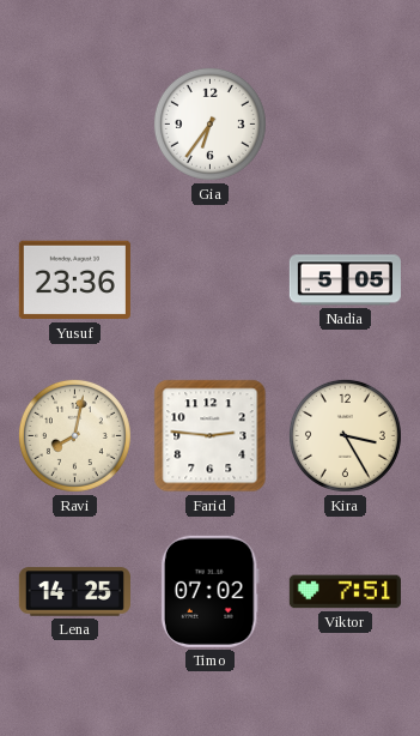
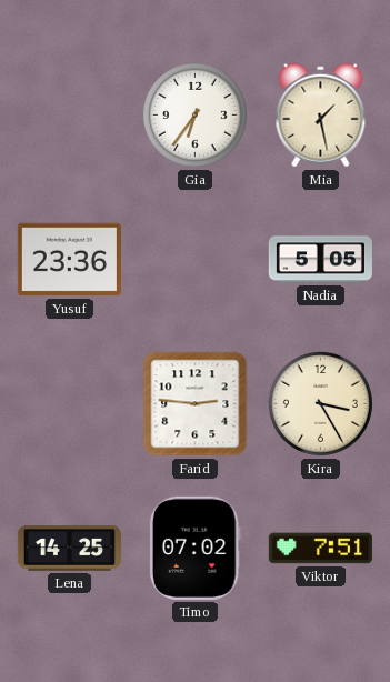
Mia: none -> 1:28 (321, 116)
Ravi: 8:02 -> none (74, 435)
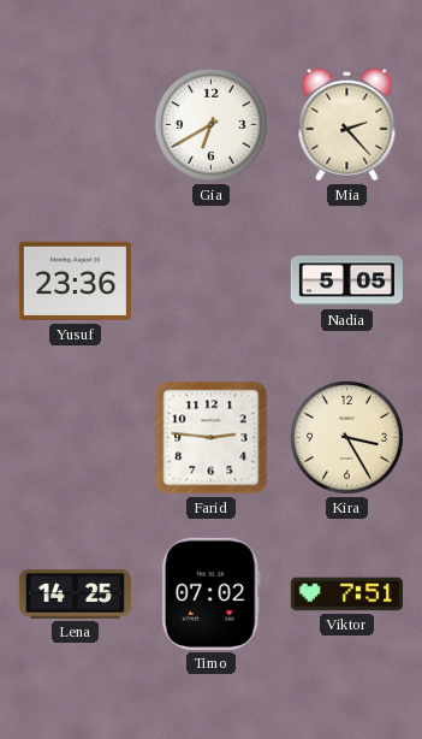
Gia: 6:36 -> 6:40 (210, 124)
Mia: 1:28 -> 2:23 (347, 125)
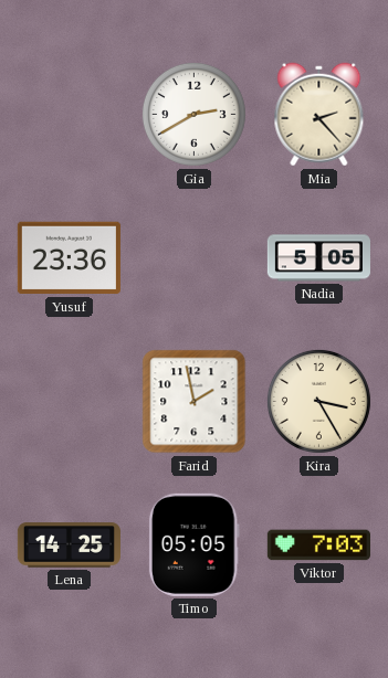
Gia: 6:40 -> 2:40 (193, 114)
Farid: 2:46 -> 1:58 (195, 402)
Timo: 07:02 -> 05:05 (193, 544)
Viktor: 7:51 -> 7:03 (318, 545)
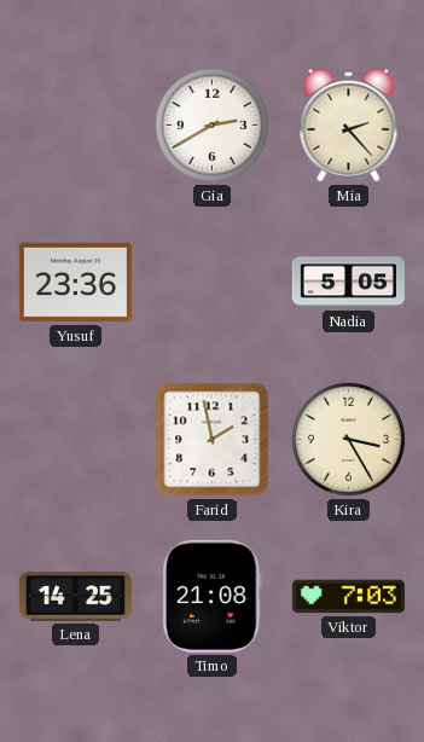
Timo: 05:05 -> 21:08 (211, 596)
